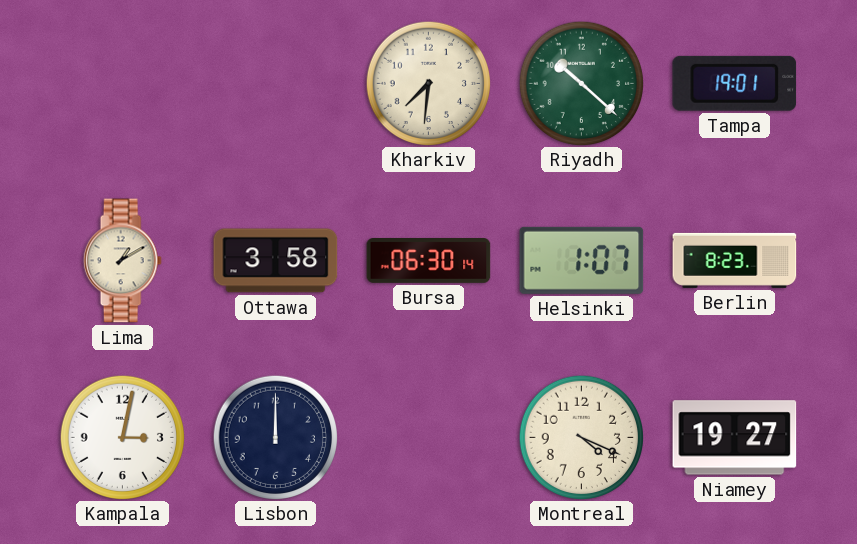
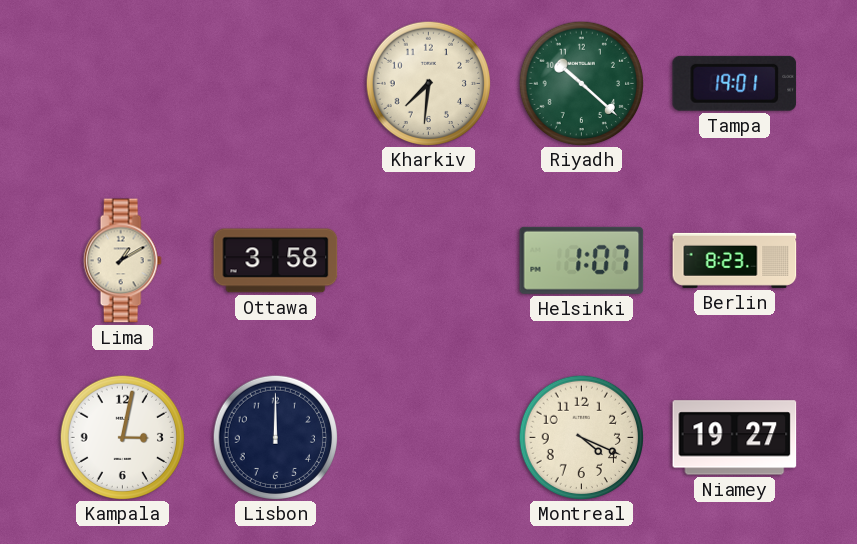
Bursa: 06:30 -> none (429, 261)
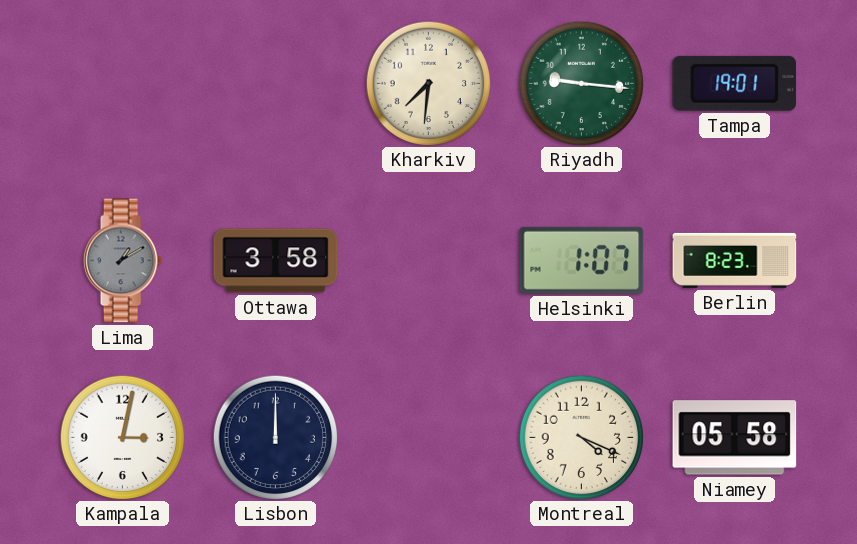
Riyadh: 10:22 -> 9:16 (581, 83)
Lima dial: cream -> grey (122, 261)
Niamey: 19:27 -> 05:58 (735, 438)
